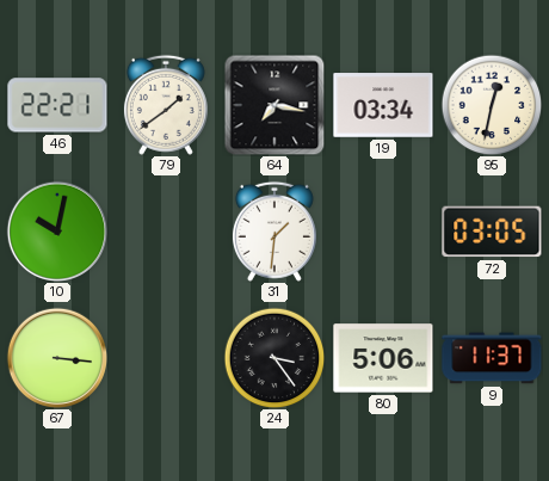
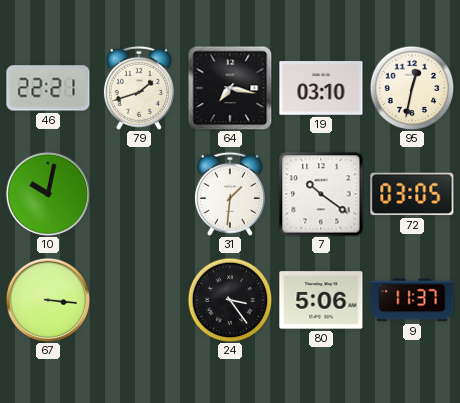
79: 1:39 -> 1:42 (139, 88)
19: 03:34 -> 03:10 (321, 88)
7: none -> 10:21 (321, 194)
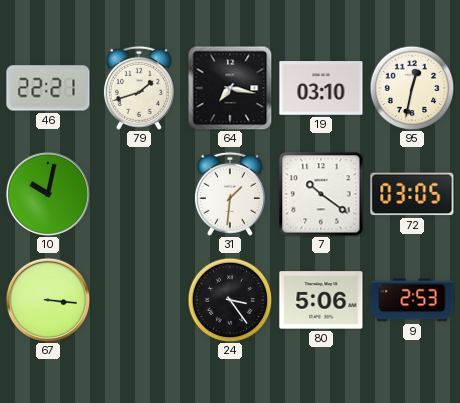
9: 11:37 -> 2:53 (412, 300)
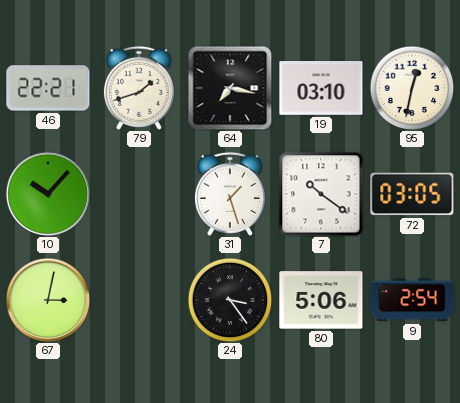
10: 10:02 -> 10:07 (47, 193)
31: 1:31 -> 1:27 (230, 194)
67: 3:16 -> 3:02 (47, 299)
9: 2:53 -> 2:54 (412, 300)
